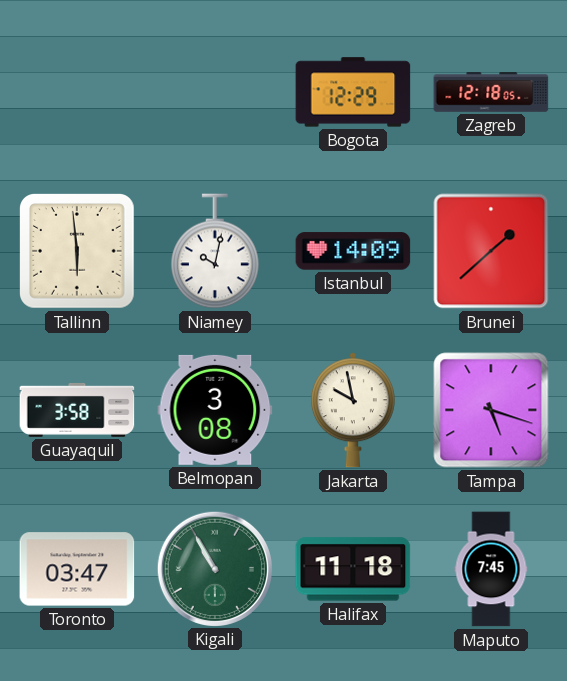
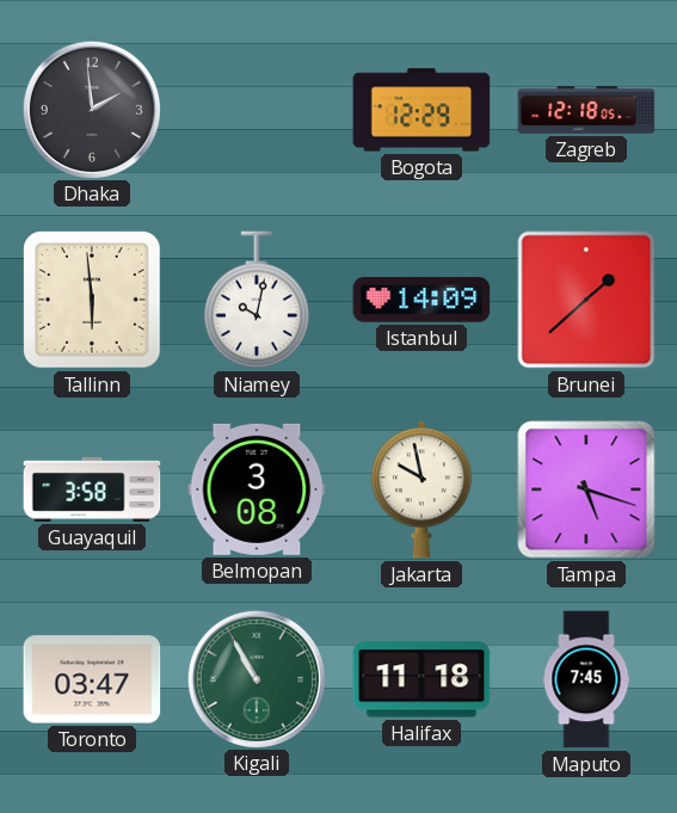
Dhaka: none -> 1:59 (91, 109)
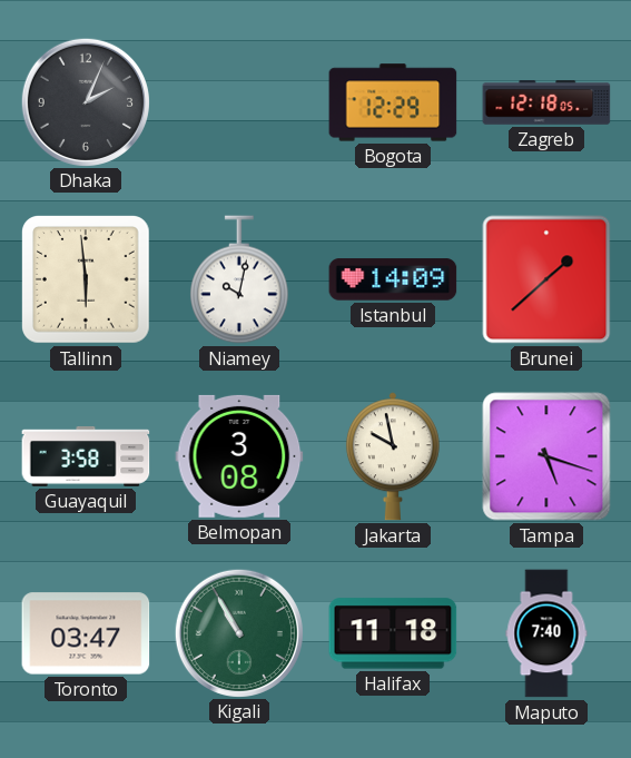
Dhaka: 1:59 -> 2:04 (85, 101)
Maputo: 7:45 -> 7:40 (546, 633)
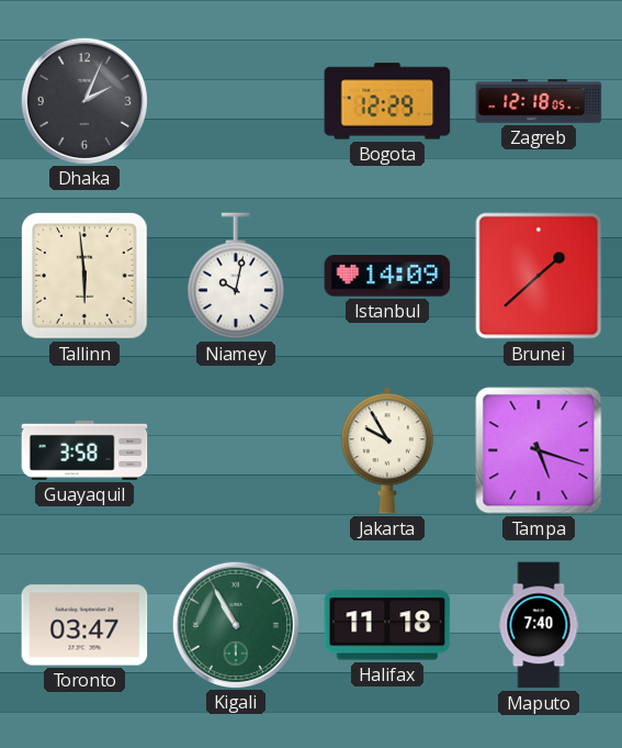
Belmopan: 3:08 -> none (239, 456)
Jakarta: 9:58 -> 9:55 (387, 450)
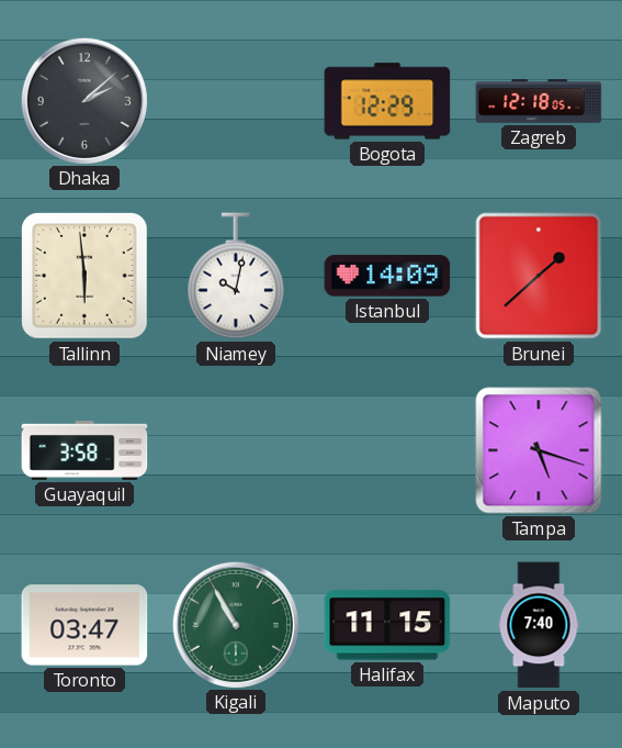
Dhaka: 2:04 -> 2:08 (83, 100)
Jakarta: 9:55 -> none (387, 450)
Halifax: 11:18 -> 11:15 (387, 625)
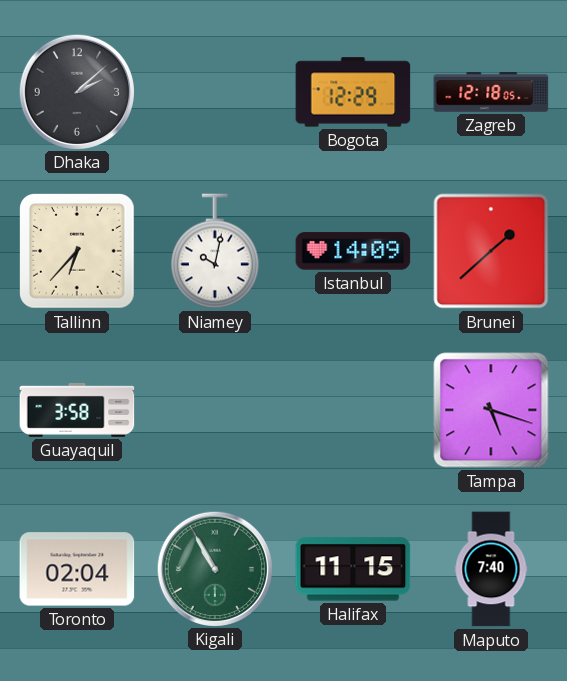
Tallinn: 5:59 -> 6:37 (77, 251)
Toronto: 03:47 -> 02:04 (77, 569)
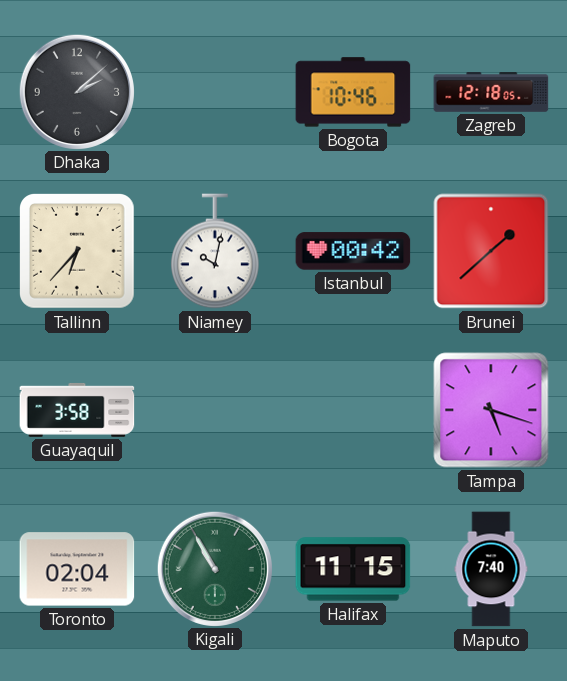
Bogota: 12:29 -> 10:46 (353, 92)
Istanbul: 14:09 -> 00:42 (353, 251)
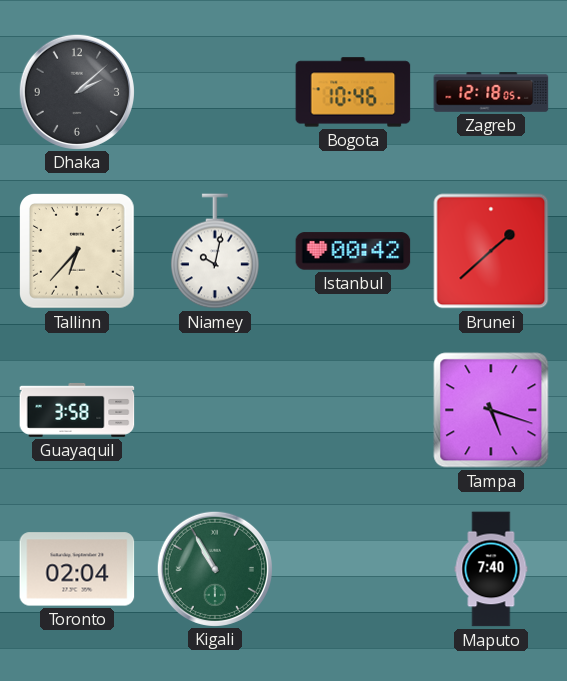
Halifax: 11:15 -> none (353, 569)
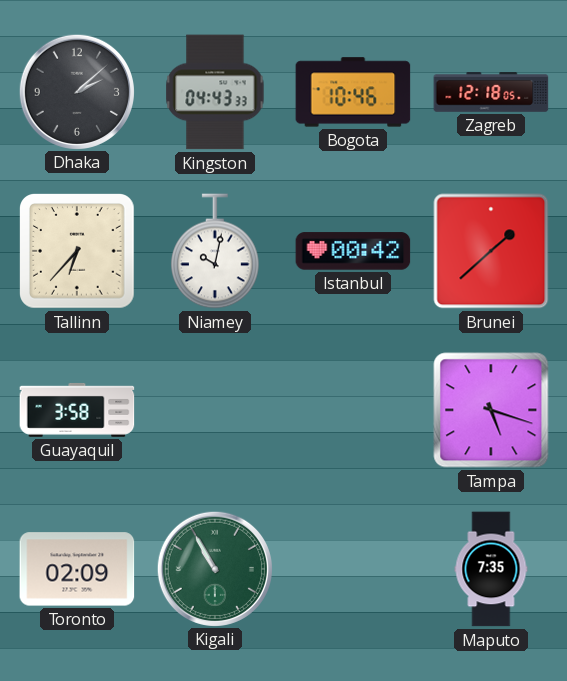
Kingston: none -> 04:43 (215, 92)
Toronto: 02:04 -> 02:09 (77, 569)
Maputo: 7:40 -> 7:35 (491, 569)
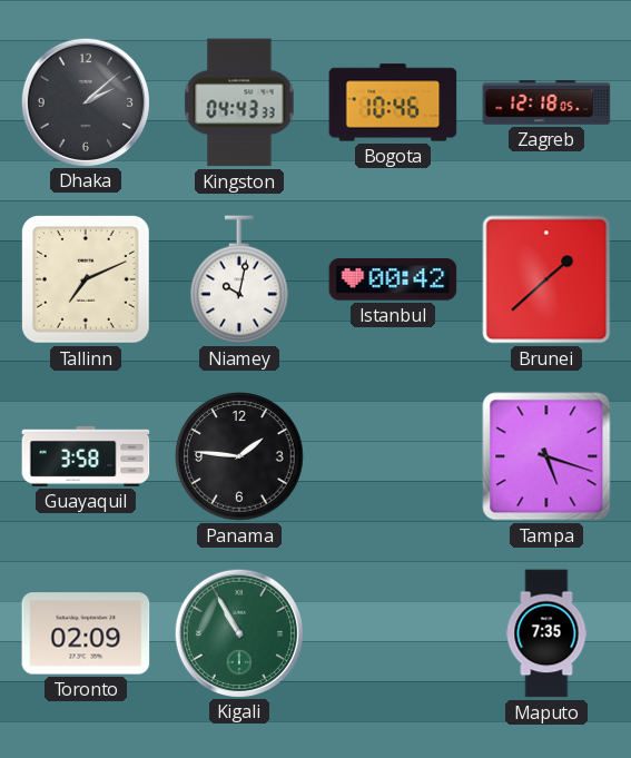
Tallinn: 6:37 -> 7:11 (86, 279)
Panama: none -> 1:46 (239, 456)
